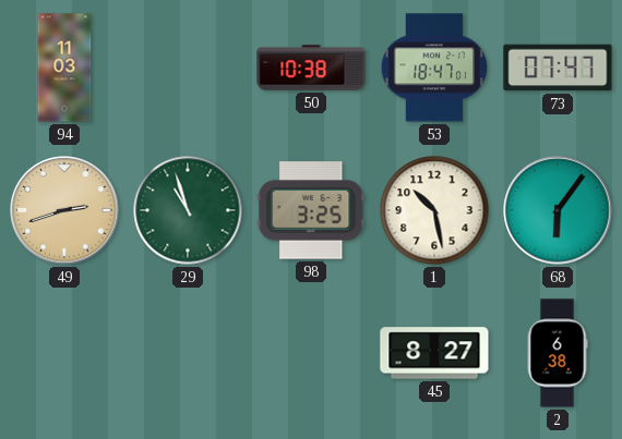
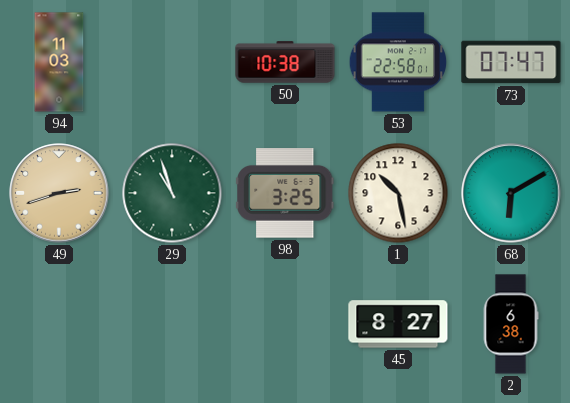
53: 18:47 -> 22:58 (398, 62)
68: 6:06 -> 6:10 (511, 193)
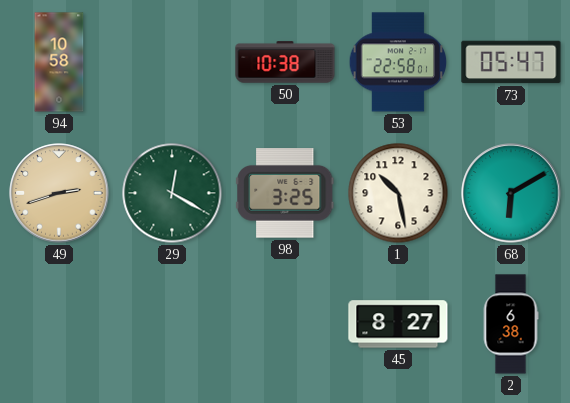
94: 11:03 -> 10:58 (59, 62)
73: 07:47 -> 05:47 (511, 62)
29: 10:57 -> 12:20 (172, 193)
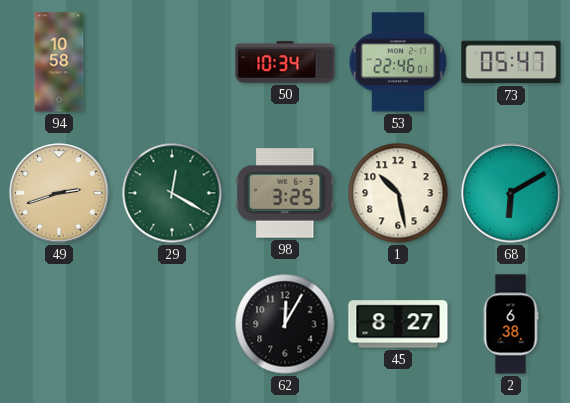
50: 10:38 -> 10:34 (285, 62)
53: 22:58 -> 22:46 (398, 62)
62: none -> 12:05 (285, 324)
